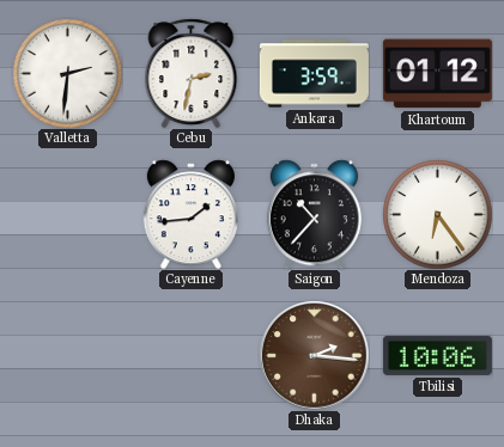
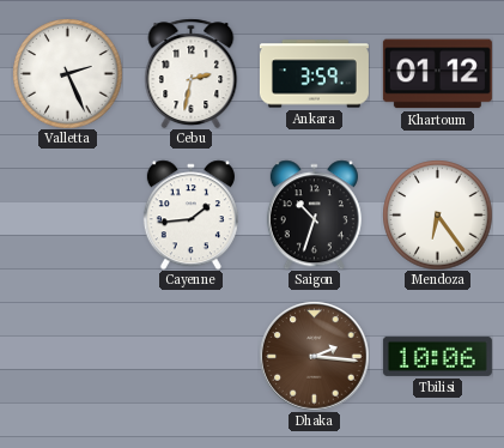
Valletta: 2:31 -> 2:26 (67, 73)
Saigon: 10:37 -> 10:33 (314, 214)
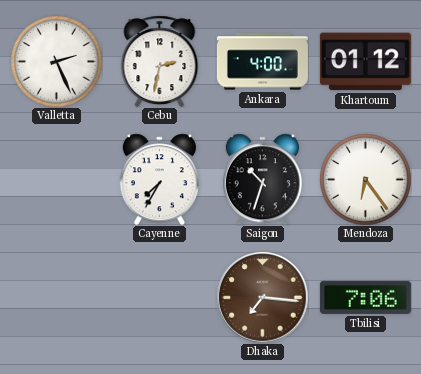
Ankara: 3:59 -> 4:00 (262, 62)
Cayenne: 1:44 -> 7:35 (159, 179)
Dhaka: 2:16 -> 7:16 (262, 297)
Tbilisi: 10:06 -> 7:06 (365, 297)
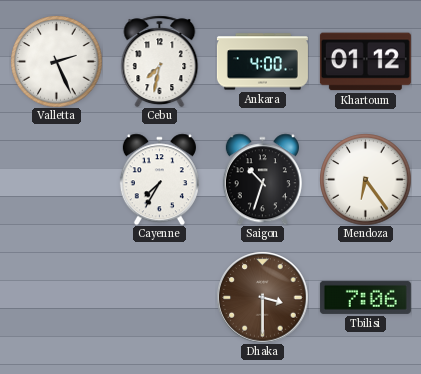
Cebu: 2:32 -> 7:32 (160, 61)
Dhaka: 7:16 -> 3:30 (262, 297)
